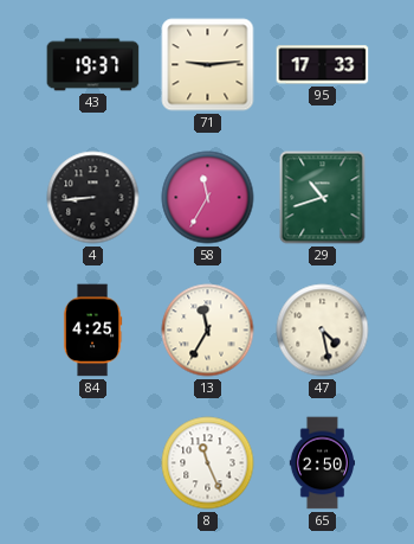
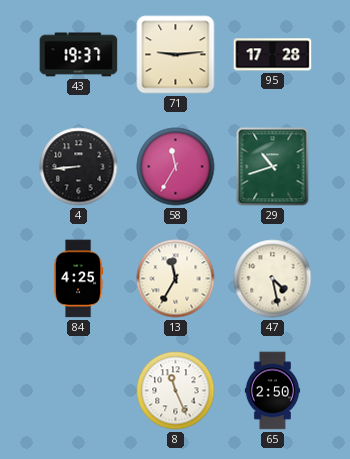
95: 17:33 -> 17:28 (273, 55)
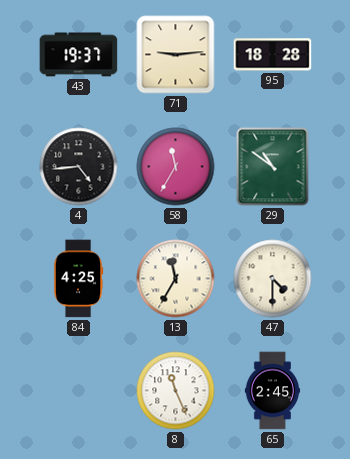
95: 17:28 -> 18:28 (273, 55)
4: 8:44 -> 4:44 (79, 167)
29: 10:42 -> 10:51 (273, 167)
47: 4:28 -> 4:30 (273, 279)
65: 2:50 -> 2:45 (273, 391)
